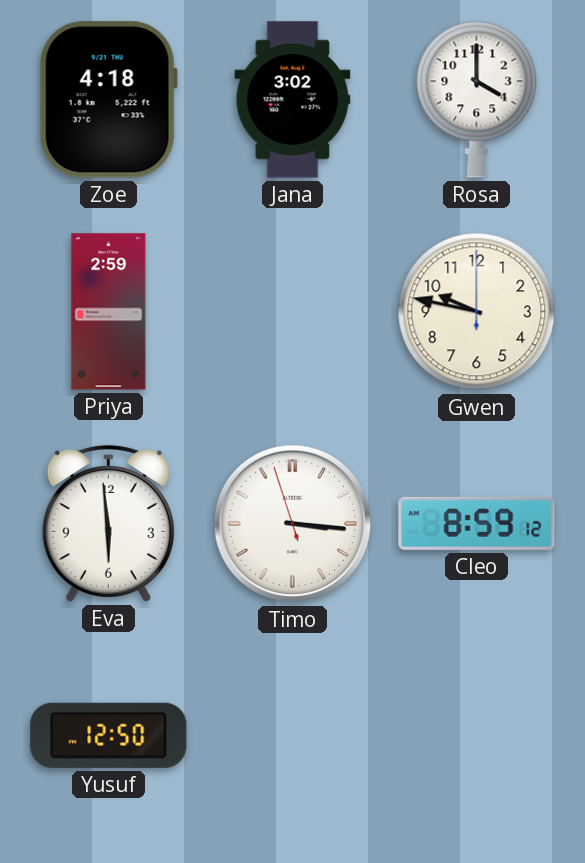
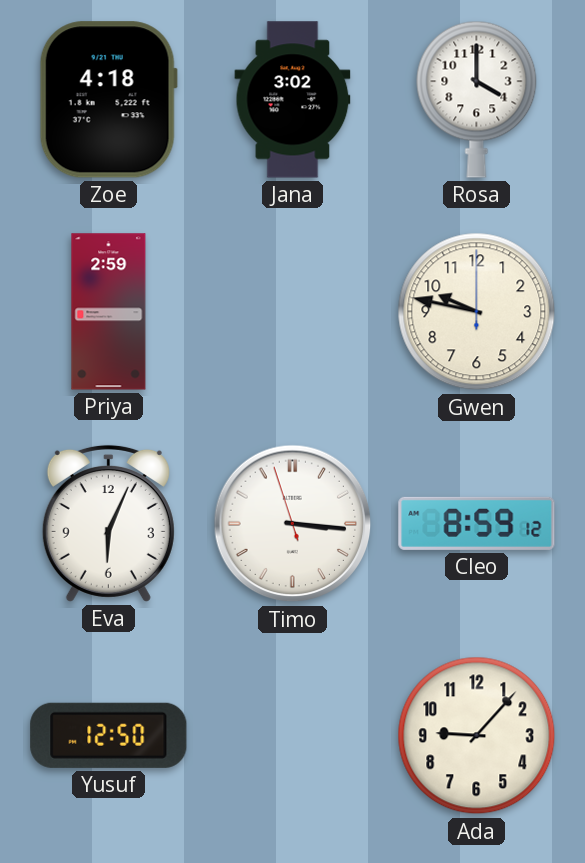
Eva: 5:59 -> 6:04 (108, 523)
Ada: none -> 9:07 (477, 736)
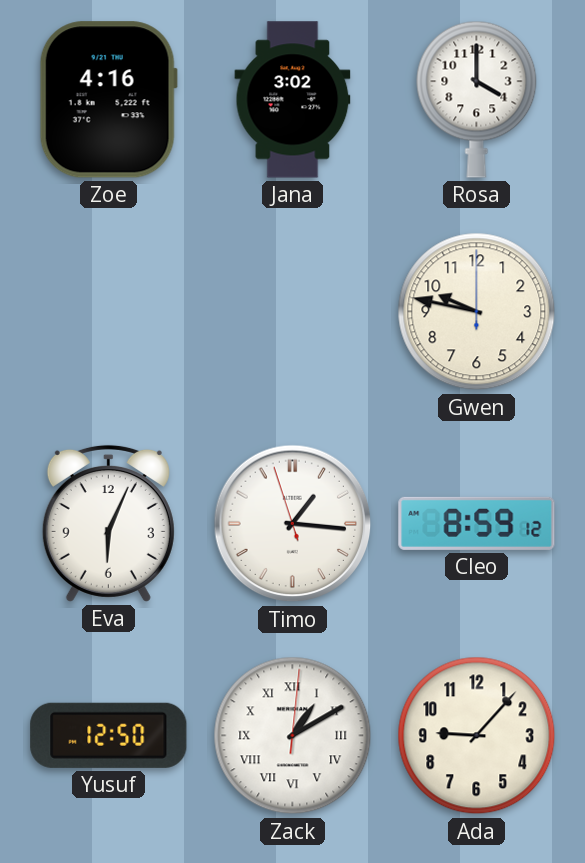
Zoe: 4:18 -> 4:16 (108, 100)
Priya: 2:59 -> none (109, 312)
Timo: 3:15 -> 1:15 (293, 524)
Zack: none -> 1:10 (293, 736)
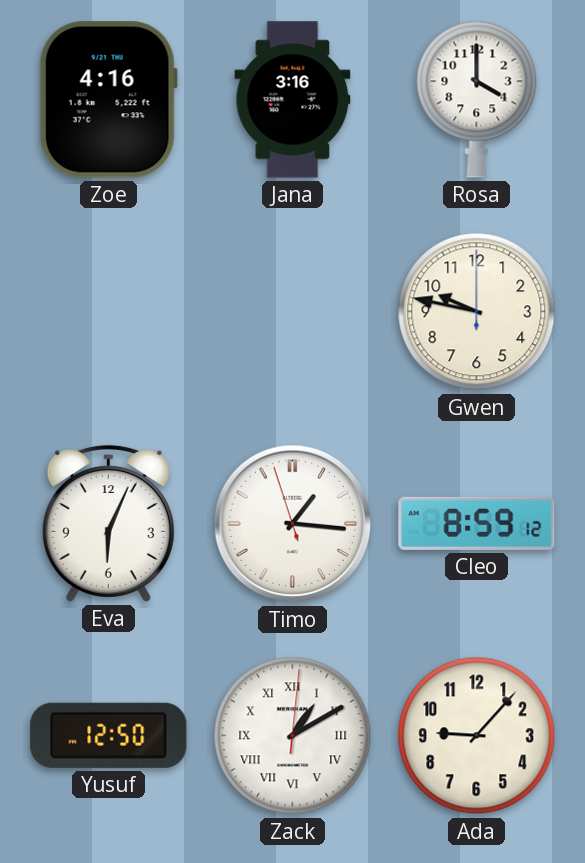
Jana: 3:02 -> 3:16 (293, 100)
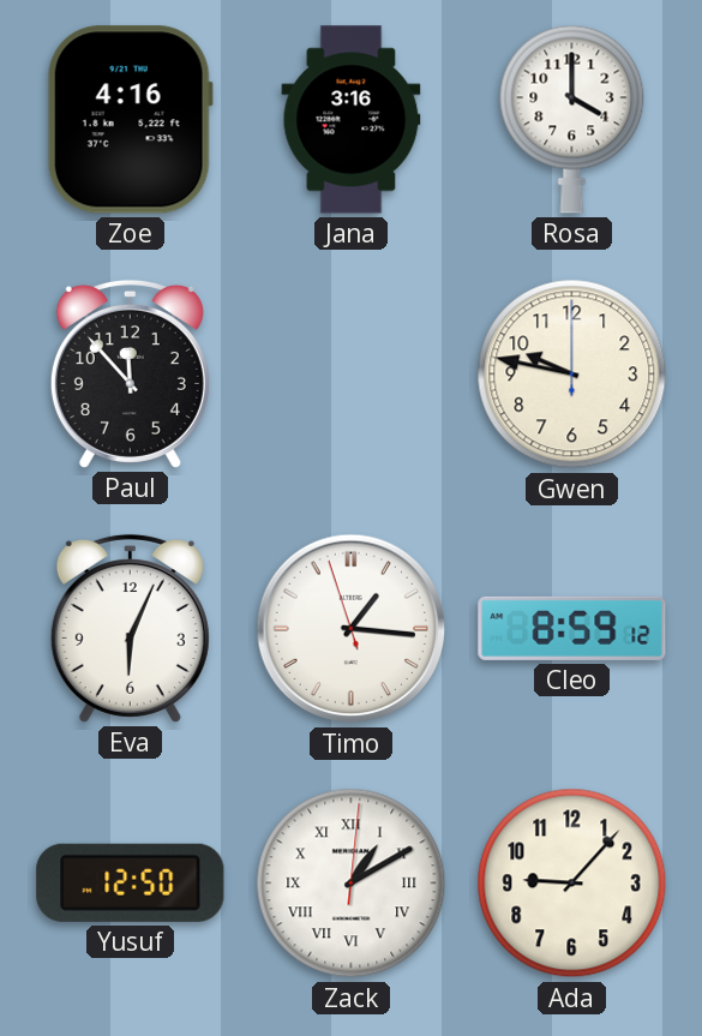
Paul: none -> 11:53 (130, 373)
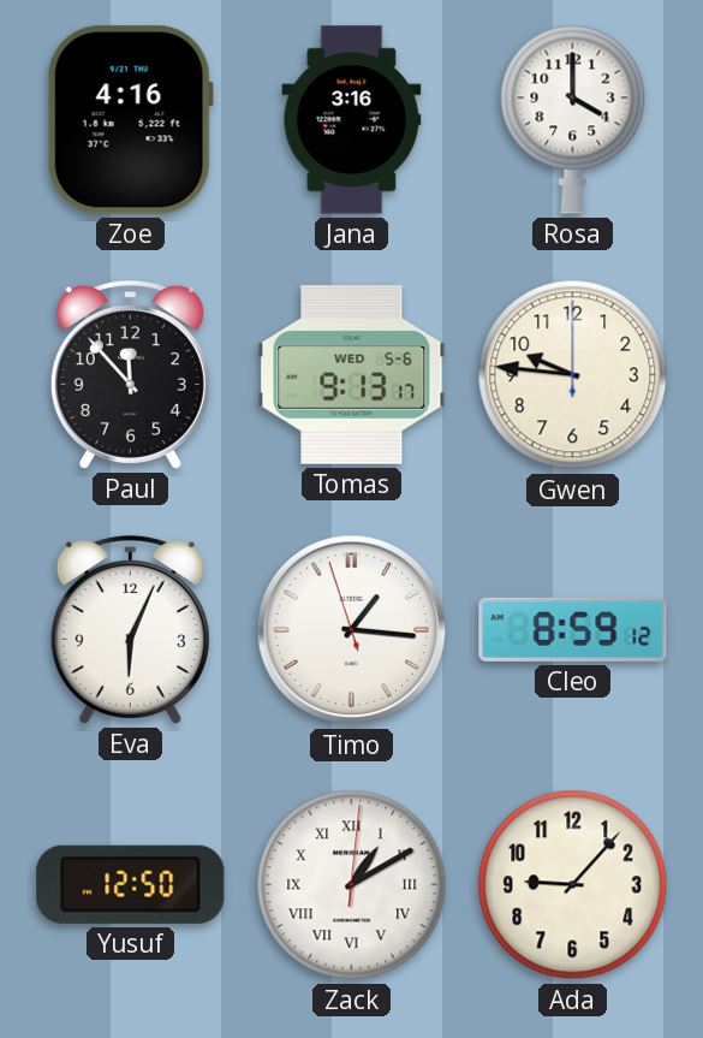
Tomas: none -> 9:13 (352, 375)
Gwen: 9:47 -> 9:46 (573, 375)
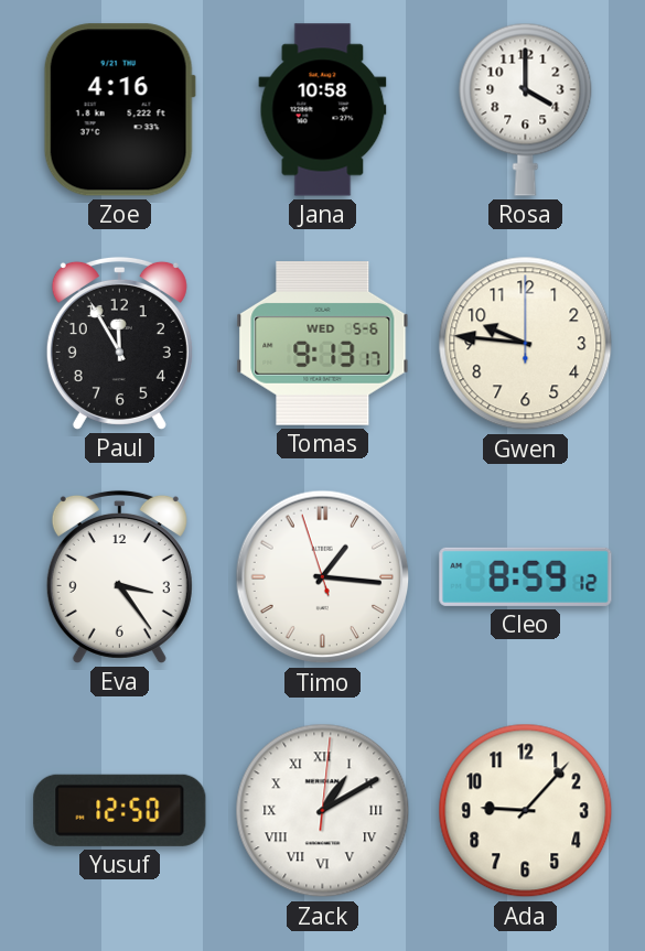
Jana: 3:16 -> 10:58 (323, 110)
Paul: 11:53 -> 11:55 (119, 343)
Eva: 6:04 -> 3:24 (119, 576)
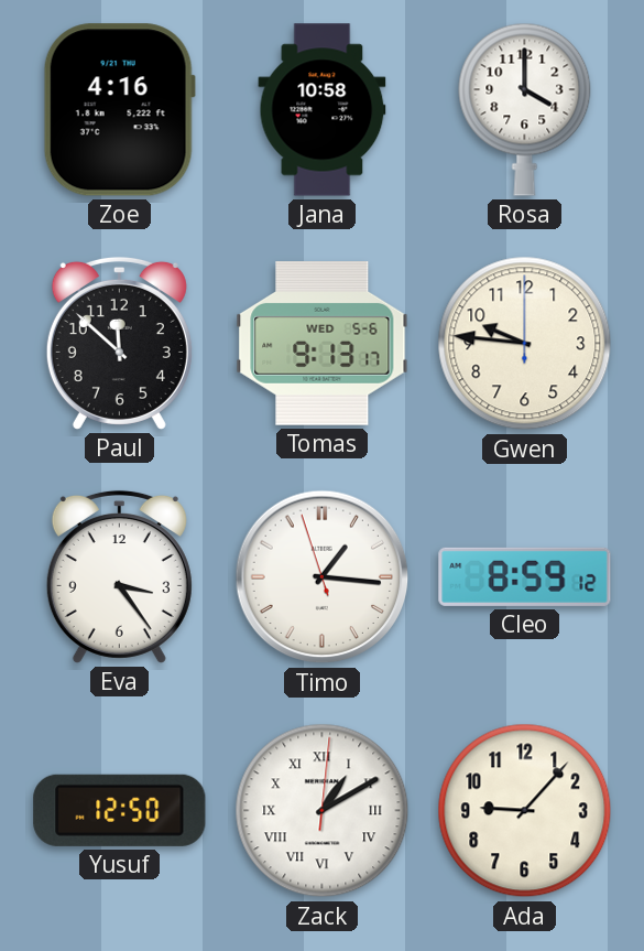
Paul: 11:55 -> 11:52 (119, 343)
